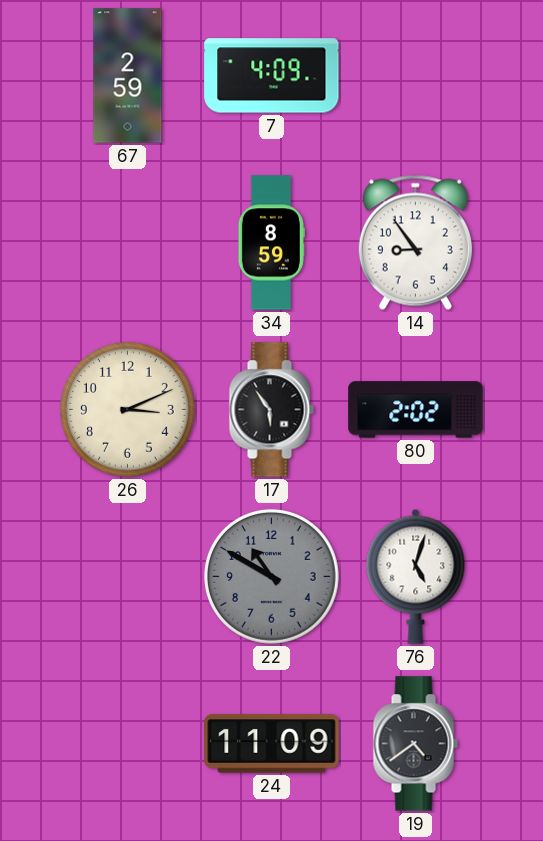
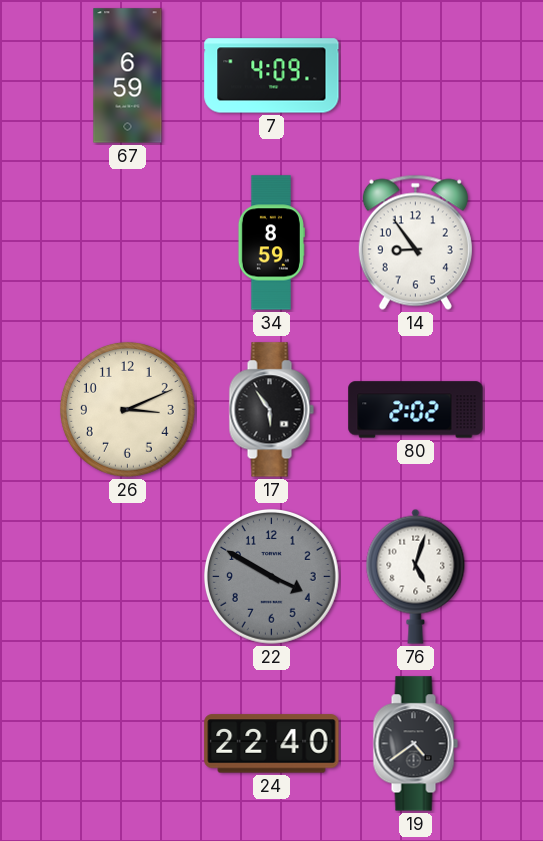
67: 2:59 -> 6:59 (128, 76)
22: 10:50 -> 3:50 (271, 576)
24: 11:09 -> 22:40 (272, 744)
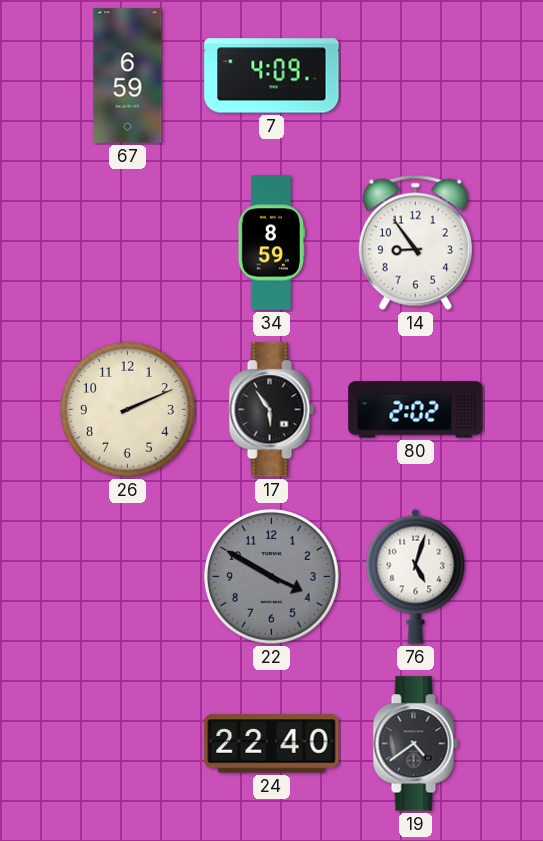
26: 3:11 -> 2:11 (127, 409)
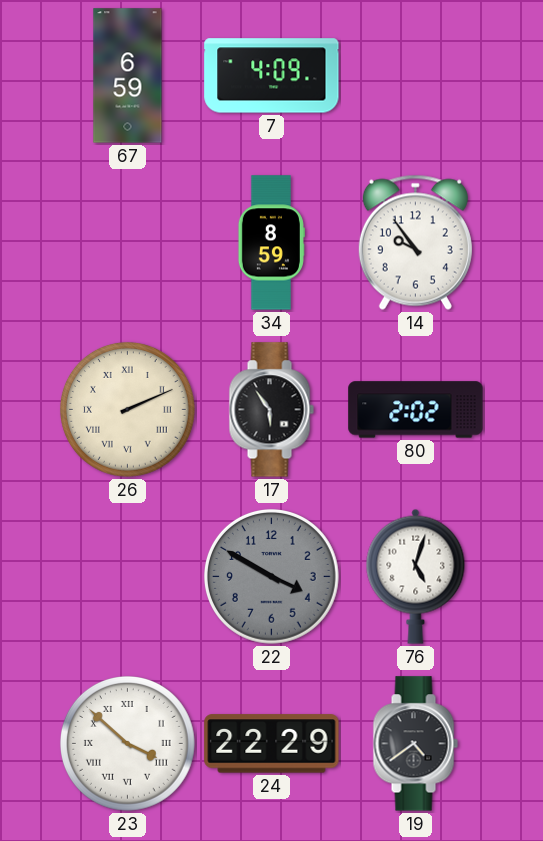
14: 8:54 -> 9:54 (415, 242)
26 numerals: Arabic -> Roman (127, 409)
23: none -> 3:52 (127, 743)
24: 22:40 -> 22:29 (272, 744)
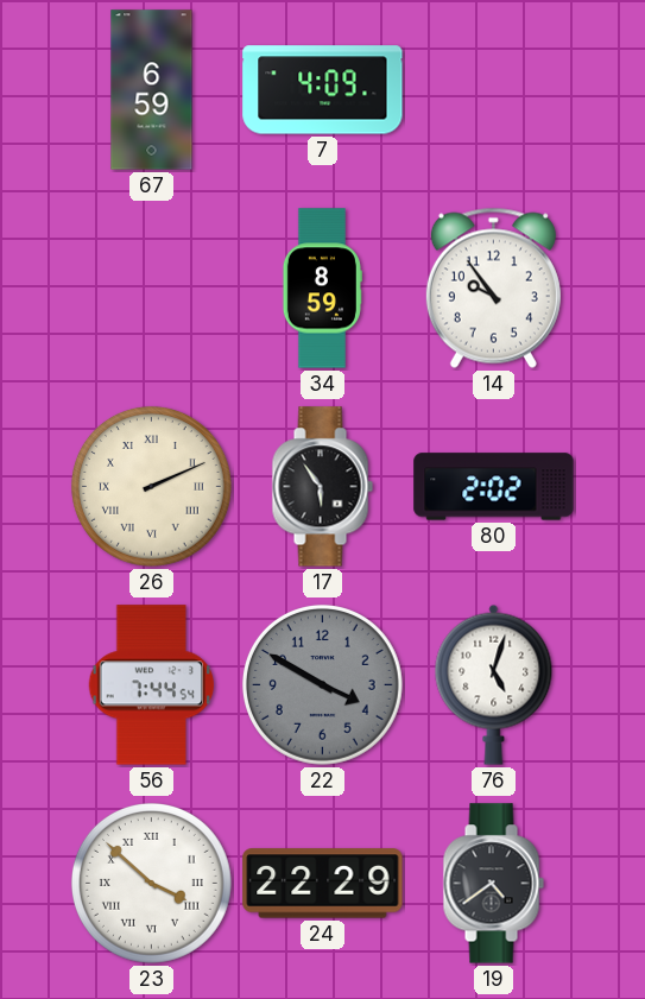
56: none -> 7:44 (152, 685)
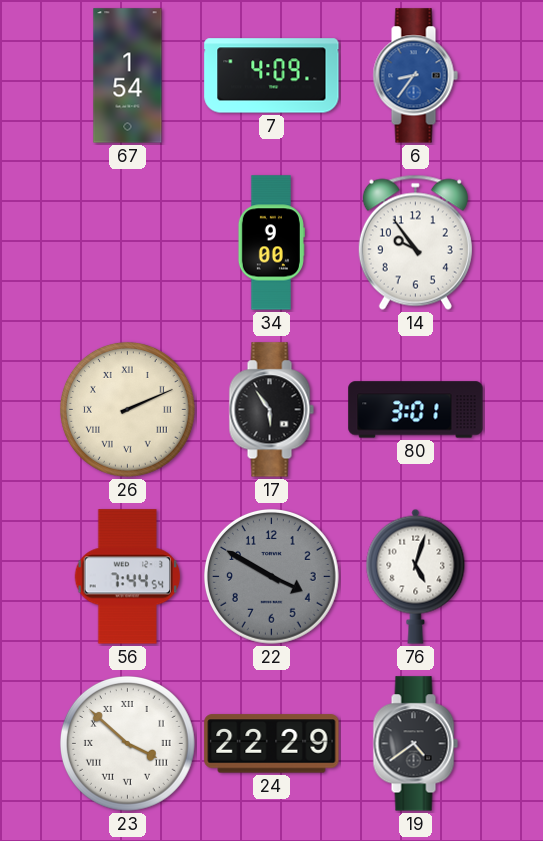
67: 6:59 -> 1:54 (128, 76)
6: none -> 8:36 (415, 76)
34: 8:59 -> 9:00 (271, 243)
80: 2:02 -> 3:01 (416, 410)
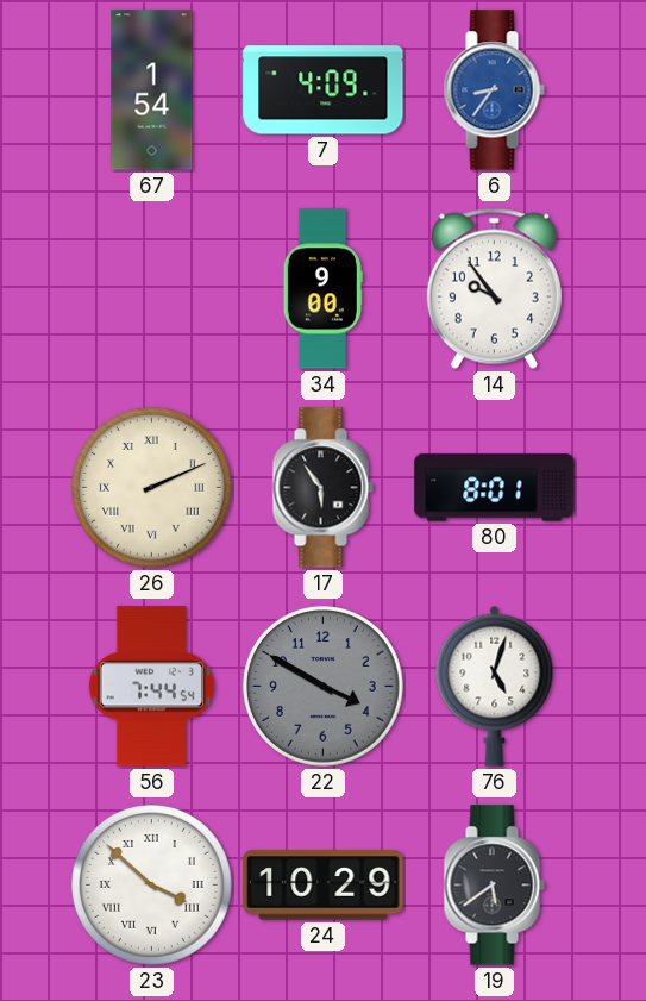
80: 3:01 -> 8:01 (495, 488)
24: 22:29 -> 10:29 (324, 886)
19: 4:39 -> 5:39 (494, 886)
